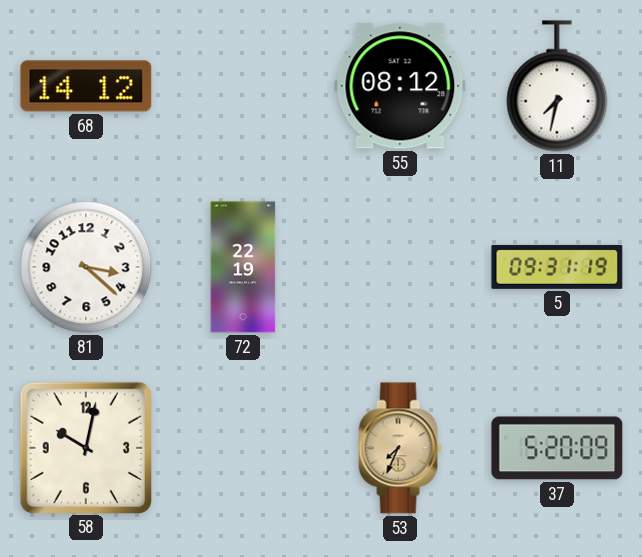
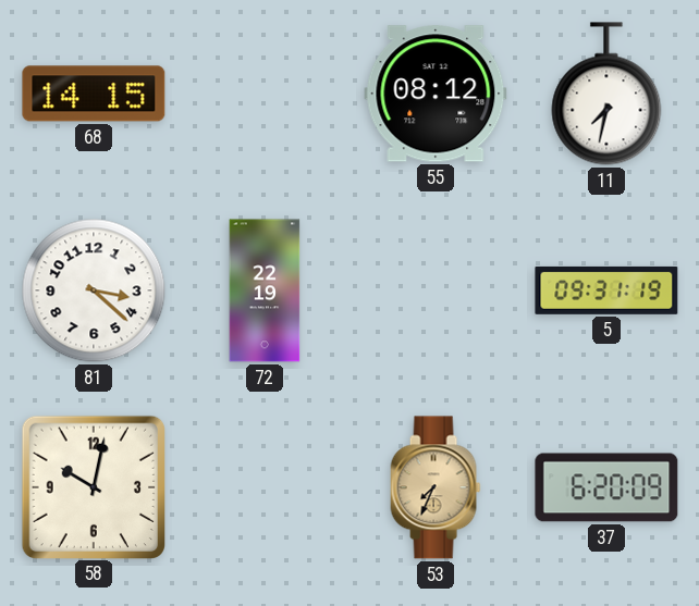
68: 14:12 -> 14:15 (94, 94)
37: 5:20 -> 6:20 (606, 487)
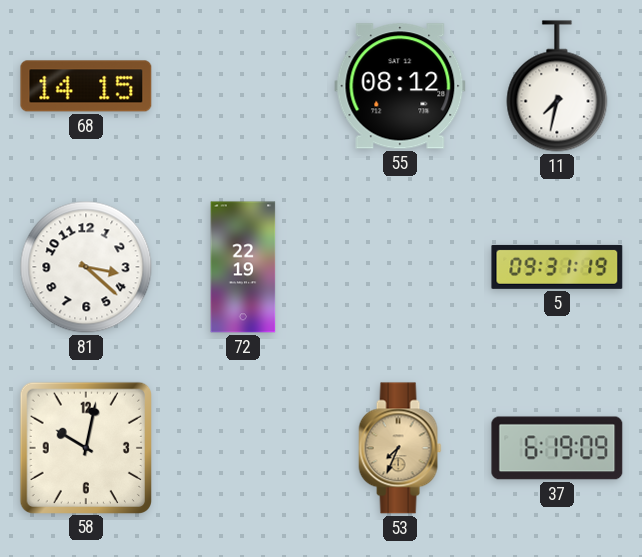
37: 6:20 -> 6:19 (557, 448)
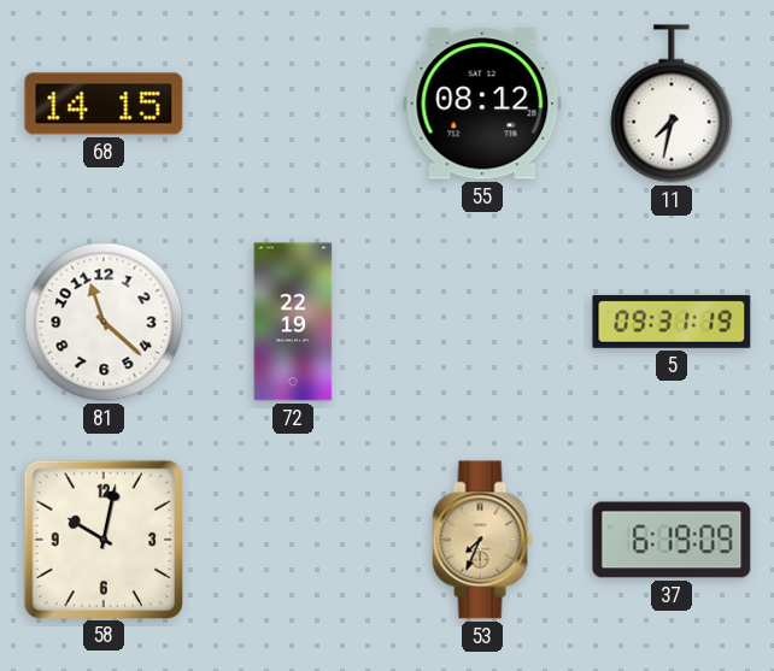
81: 3:22 -> 11:22 (104, 322)
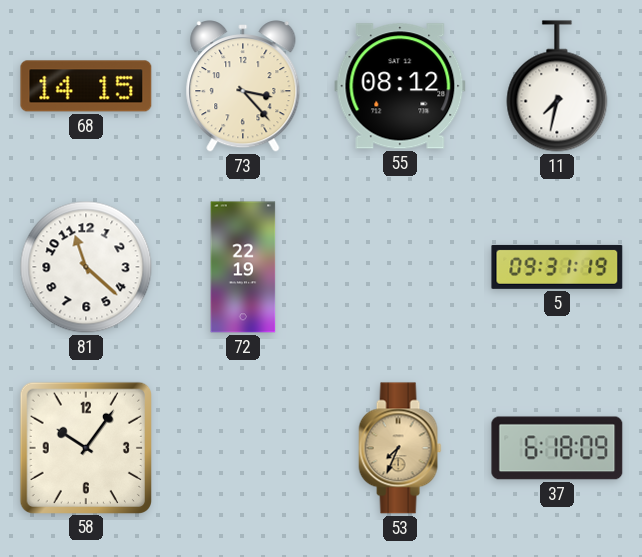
73: none -> 3:23 (243, 86)
58: 10:02 -> 10:06 (85, 447)
37: 6:19 -> 6:18 (557, 448)
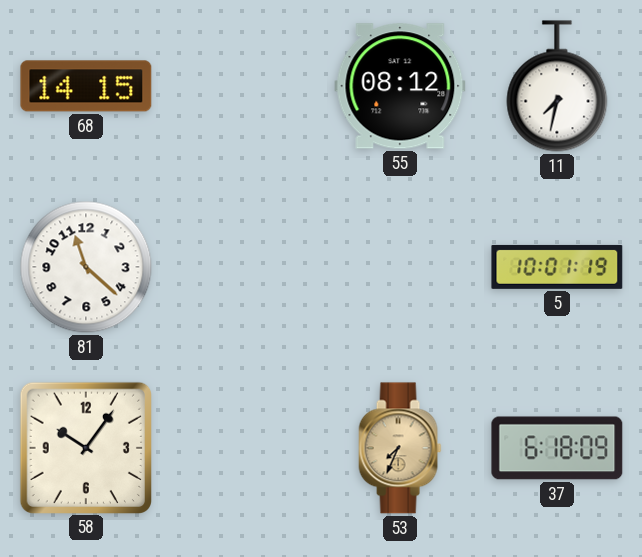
73: 3:23 -> none (243, 86)
72: 22:19 -> none (243, 267)
5: 09:31 -> 10:01 (557, 267)
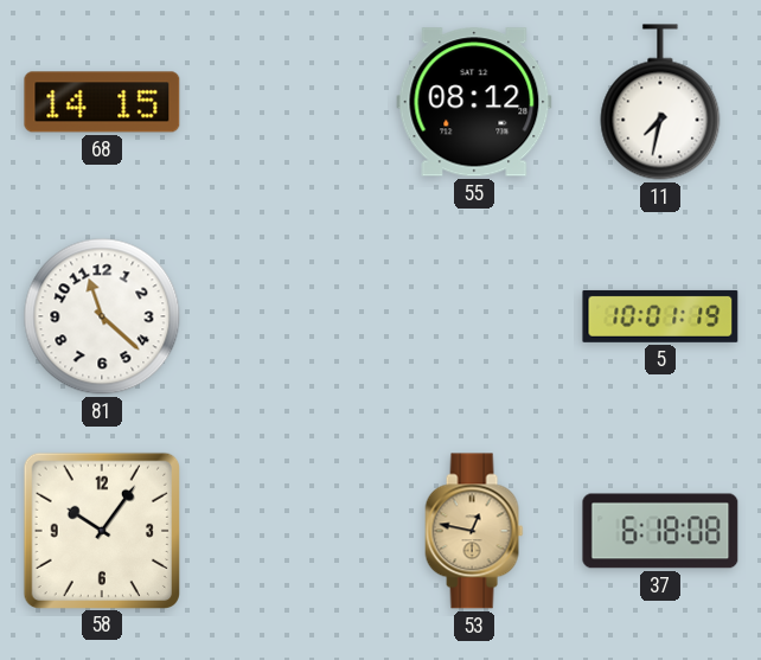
53: 7:34 -> 12:47 (474, 531)
37: 6:18:09 -> 6:18:08 (660, 531)
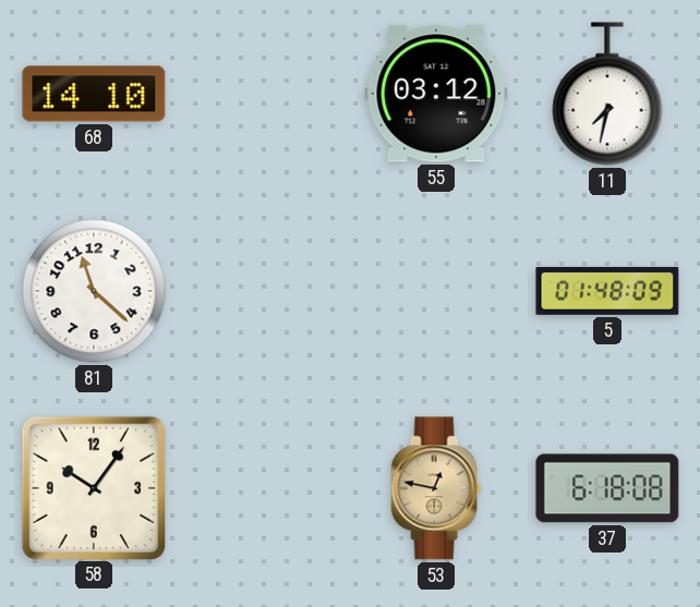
68: 14:15 -> 14:10 (94, 94)
55: 08:12 -> 03:12 (436, 94)
5: 10:01 -> 01:48 (607, 291)
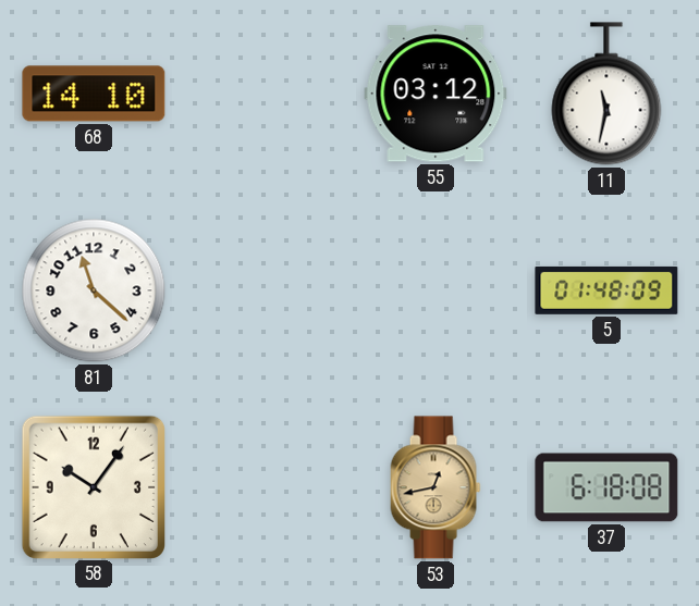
11: 7:32 -> 11:32 (606, 94)
53: 12:47 -> 12:43 (436, 487)
